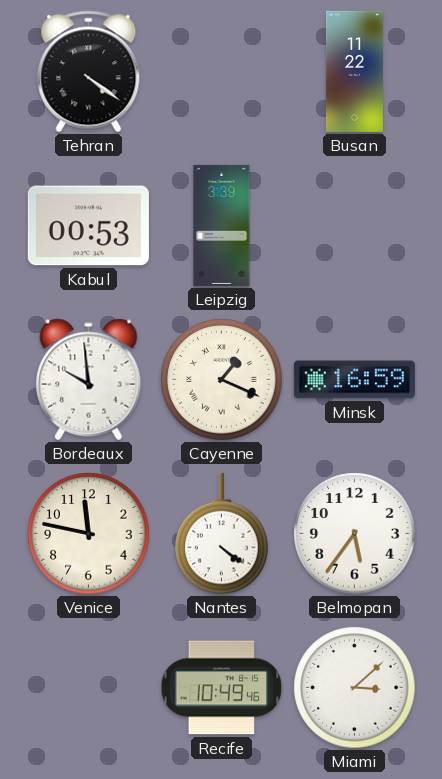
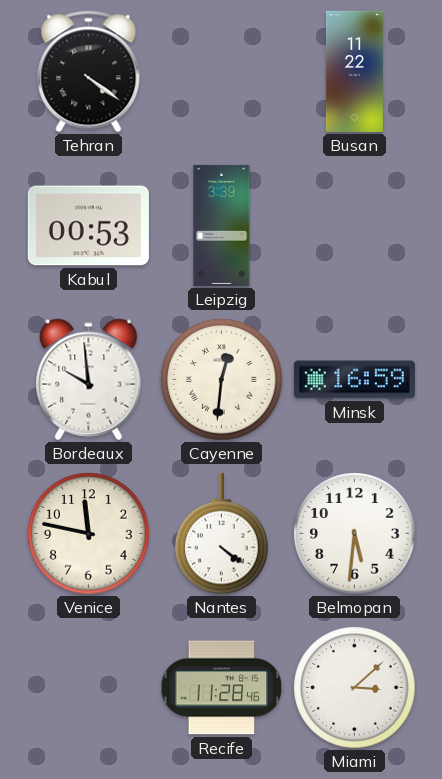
Cayenne: 1:19 -> 12:31 (222, 380)
Belmopan: 5:36 -> 5:31 (355, 534)
Recife: 10:49 -> 11:28 (222, 688)
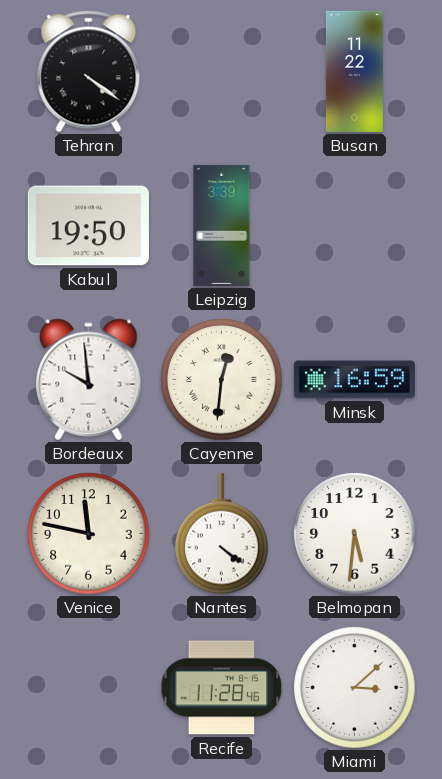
Kabul: 00:53 -> 19:50 (88, 226)
